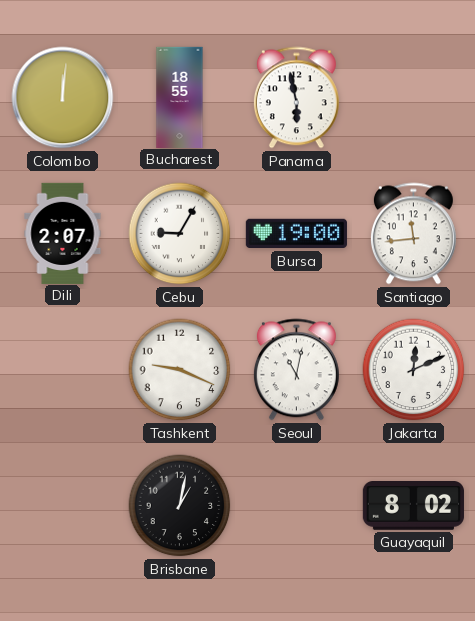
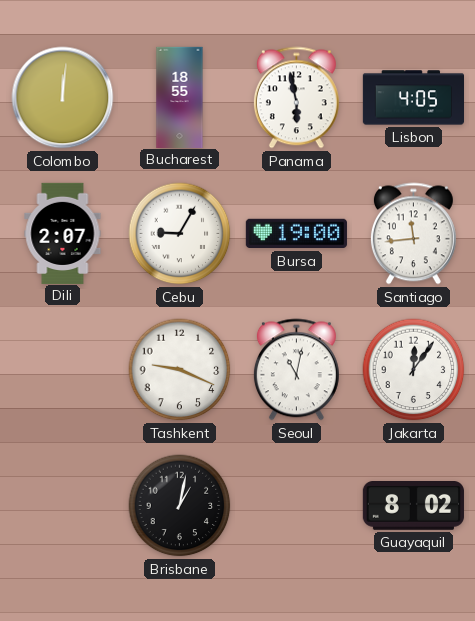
Lisbon: none -> 4:05 (413, 98)
Jakarta: 12:11 -> 12:06 (414, 370)
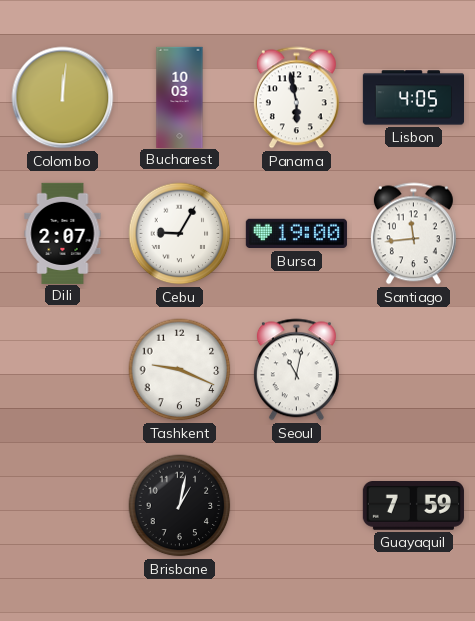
Bucharest: 18:55 -> 10:03 (180, 97)
Jakarta: 12:06 -> none (414, 370)
Guayaquil: 8:02 -> 7:59 (413, 506)
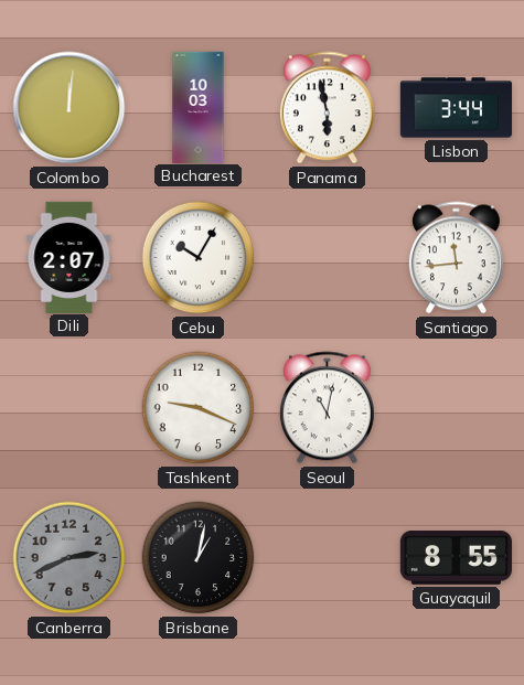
Lisbon: 4:05 -> 3:44 (456, 108)
Cebu: 9:05 -> 10:05 (199, 258)
Bursa: 19:00 -> none (296, 234)
Canberra: none -> 2:41 (69, 558)
Guayaquil: 7:59 -> 8:55 (456, 558)
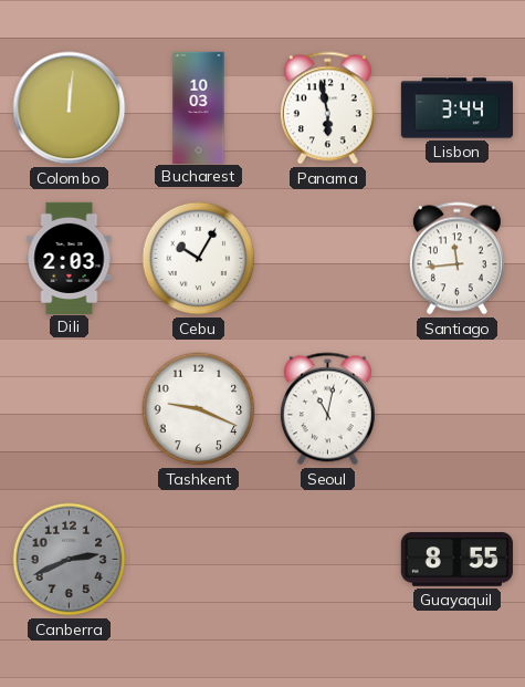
Dili: 2:07 -> 2:03 (70, 258)
Brisbane: 1:02 -> none (199, 558)
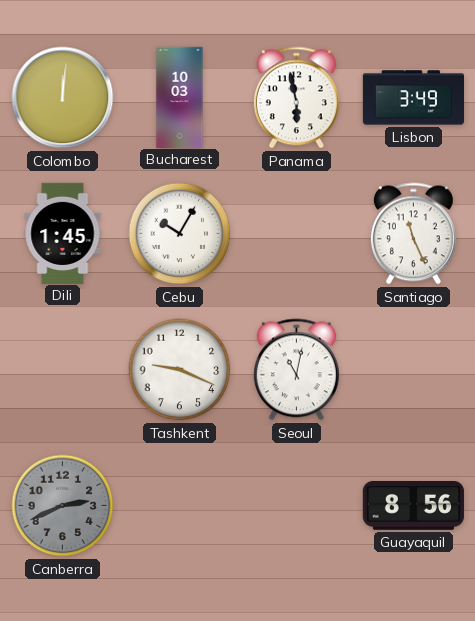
Lisbon: 3:44 -> 3:49 (413, 98)
Dili: 2:03 -> 1:45 (63, 233)
Santiago: 11:44 -> 11:26 (413, 234)
Guayaquil: 8:55 -> 8:56 (413, 506)
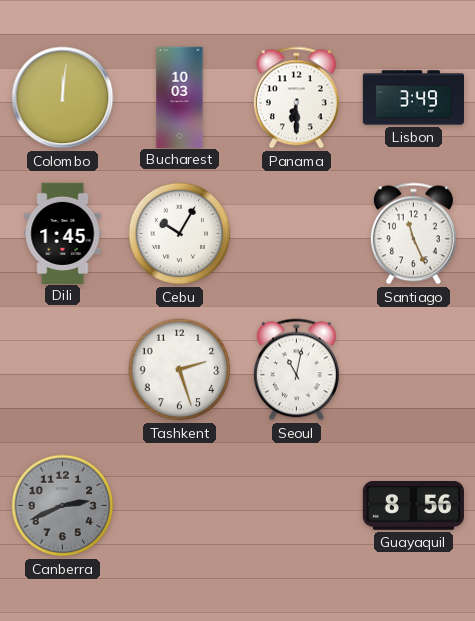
Panama: 5:58 -> 6:30 (296, 98)
Tashkent: 9:19 -> 2:27 (180, 370)
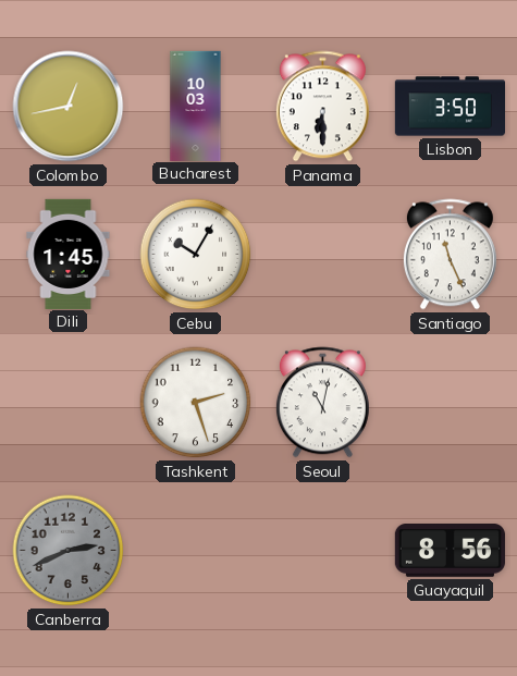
Colombo: 12:01 -> 12:43 (69, 107)
Lisbon: 3:49 -> 3:50 (450, 107)
